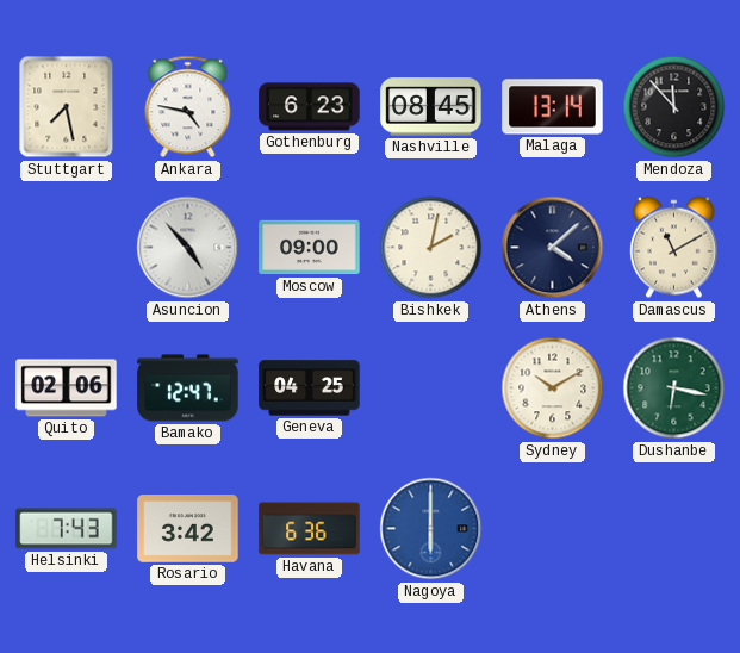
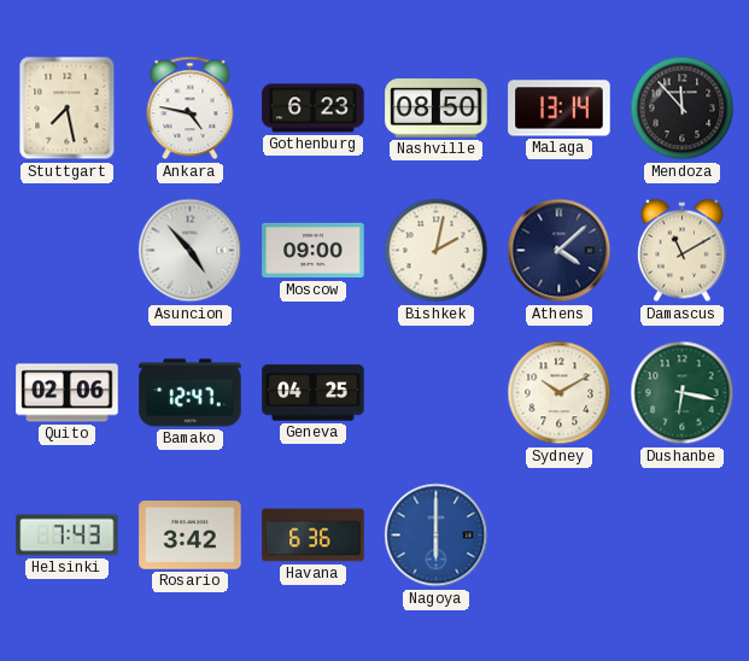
Nashville: 08:45 -> 08:50 (437, 109)
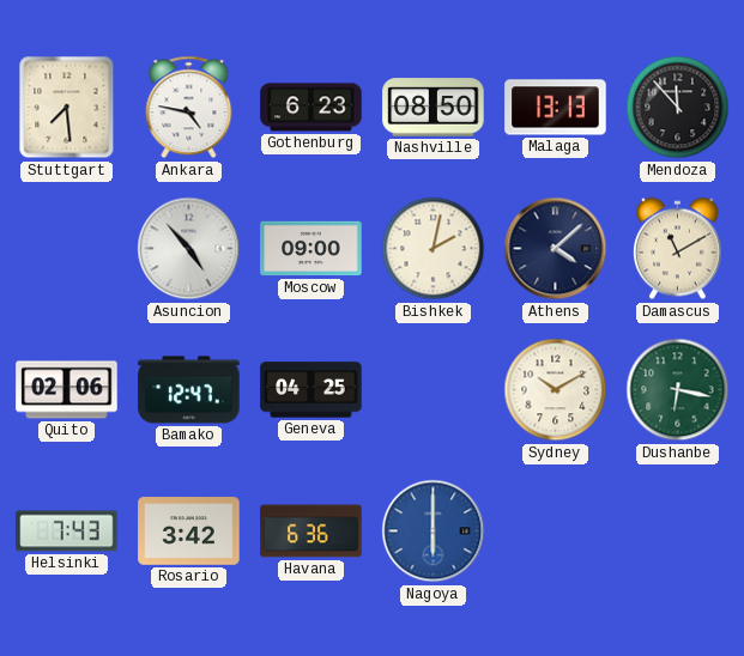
Stuttgart: 7:28 -> 7:29 (67, 108)
Malaga: 13:14 -> 13:13 (556, 108)
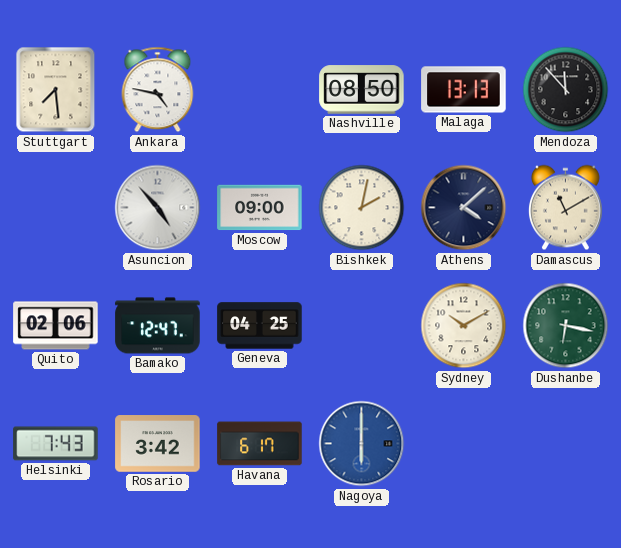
Gothenburg: 6:23 -> none (311, 108)
Havana: 6:36 -> 6:17 (260, 444)
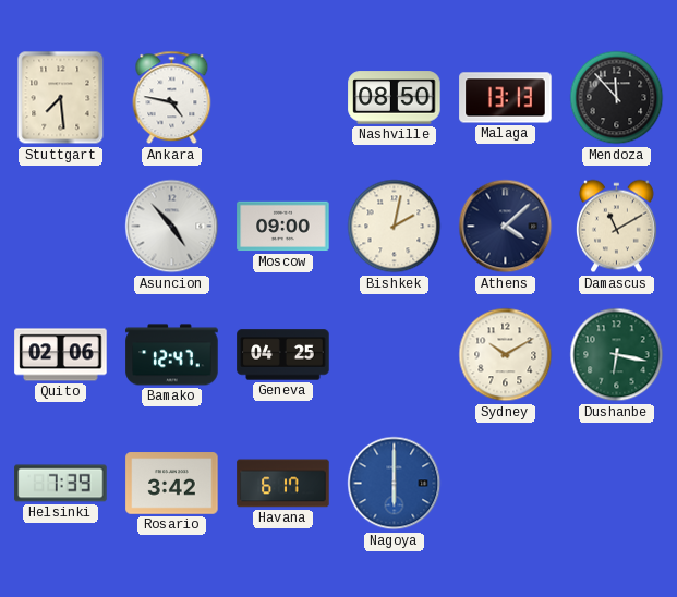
Helsinki: 7:43 -> 7:39 (61, 484)
